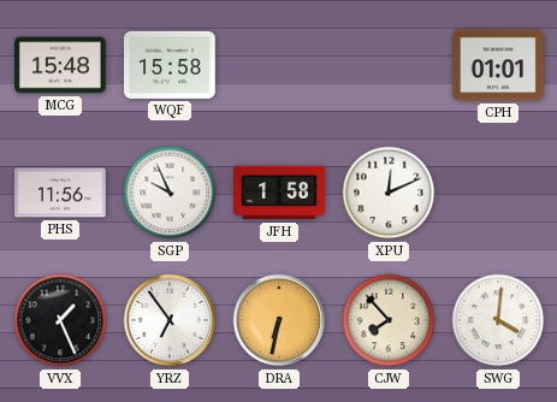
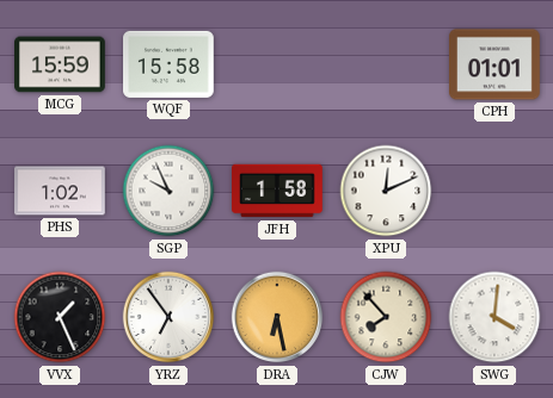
MCG: 15:48 -> 15:59 (61, 64)
PHS: 11:56 -> 1:02 (61, 191)
DRA: 6:32 -> 6:28 (277, 317)
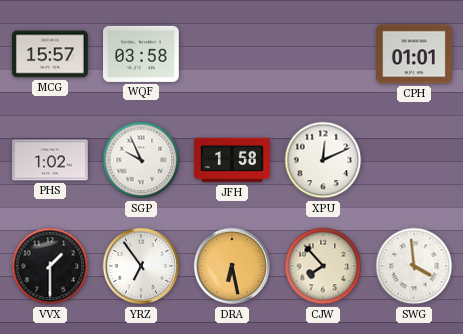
MCG: 15:59 -> 15:57 (51, 54)
WQF: 15:58 -> 03:58 (142, 54)
VVX: 1:26 -> 1:30 (50, 266)
SWG: 4:01 -> 3:59 (414, 266)
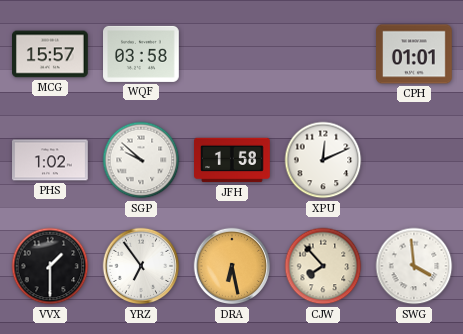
SGP: 9:56 -> 9:52 (141, 160)
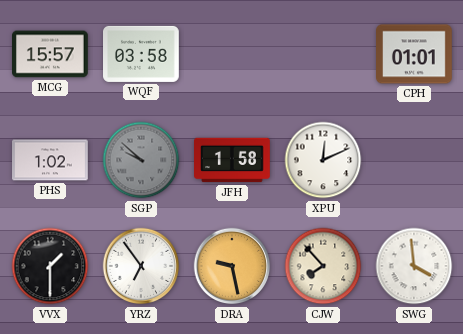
SGP dial: white -> grey (141, 160)
DRA: 6:28 -> 9:28 (232, 266)
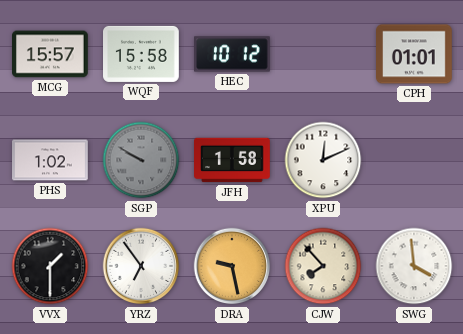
WQF: 03:58 -> 15:58 (142, 54)
HEC: none -> 10:12 (233, 54)
SGP: 9:52 -> 9:50 (141, 160)
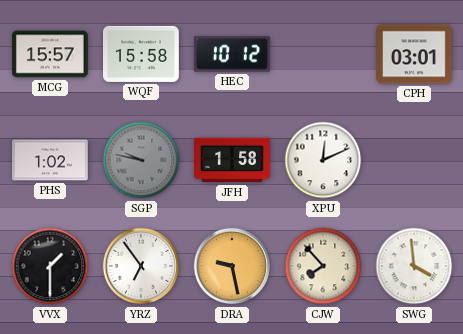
CPH: 01:01 -> 03:01 (415, 54)
SGP: 9:50 -> 9:47 (141, 160)
